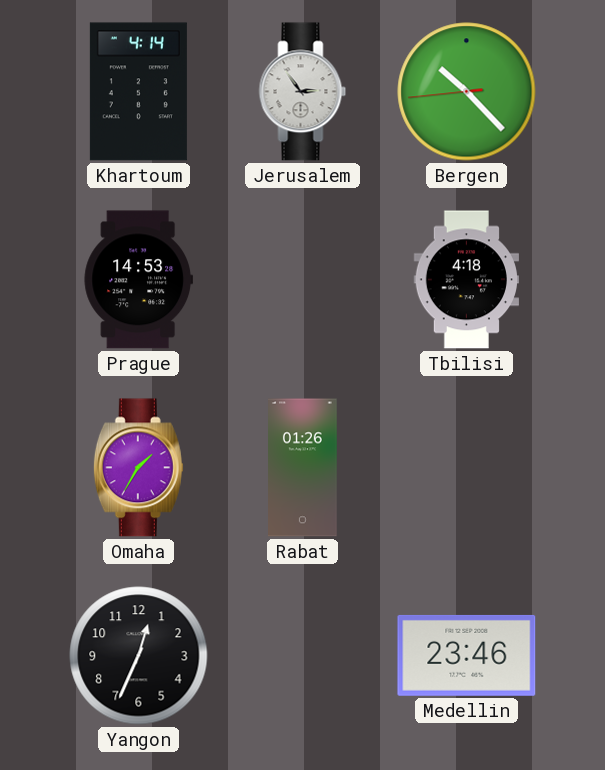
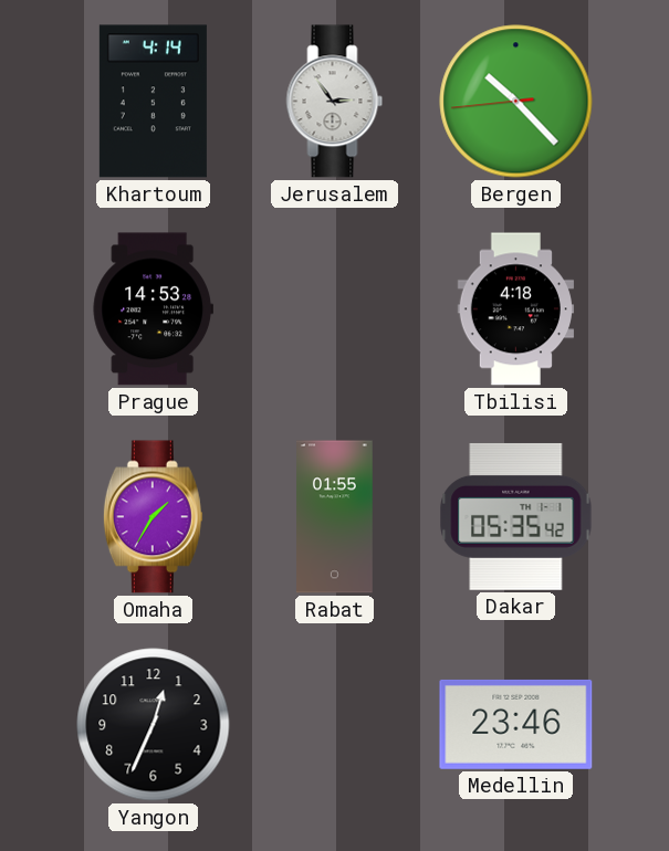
Rabat: 01:26 -> 01:55 (335, 517)
Dakar: none -> 05:35 (516, 516)
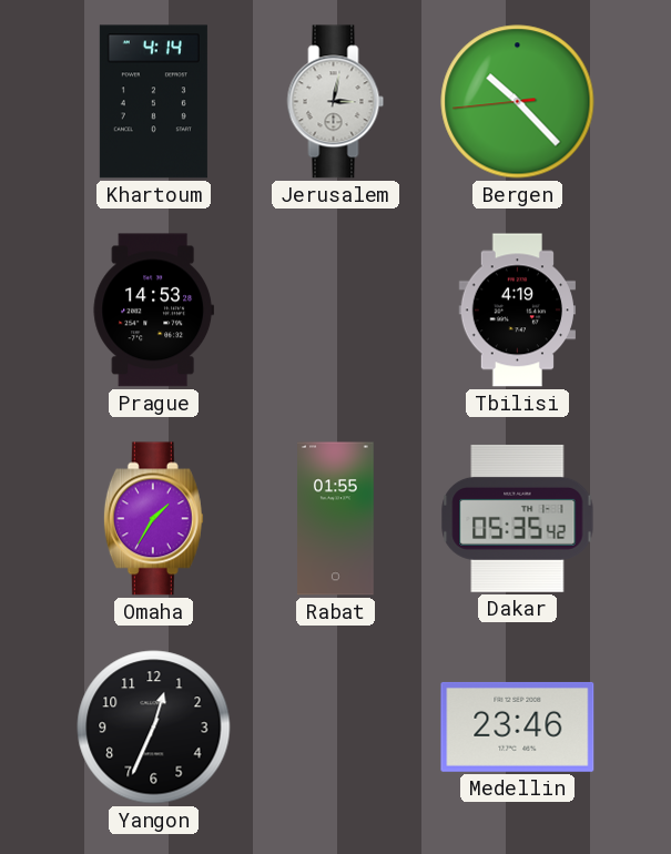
Jerusalem: 2:54 -> 3:02 (336, 102)
Tbilisi: 4:18 -> 4:19 (517, 311)
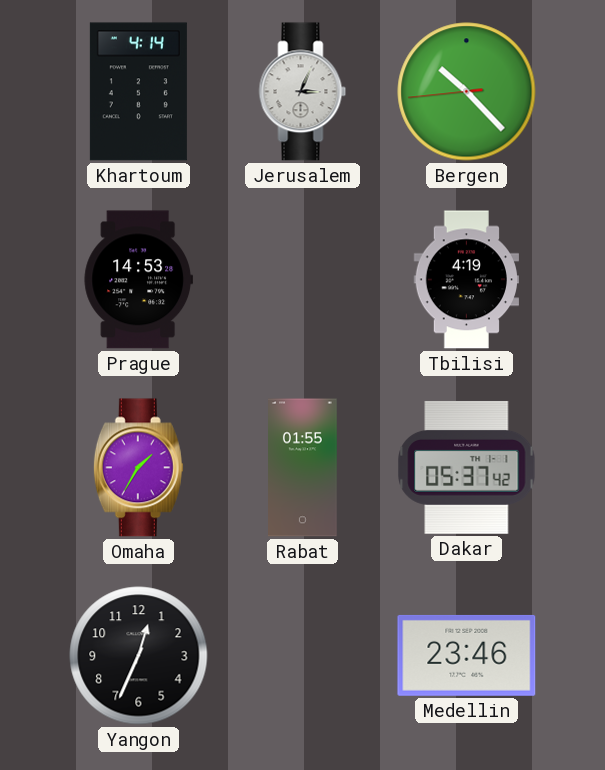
Jerusalem: 3:02 -> 3:04 (303, 92)
Dakar: 05:35 -> 05:37 (467, 467)
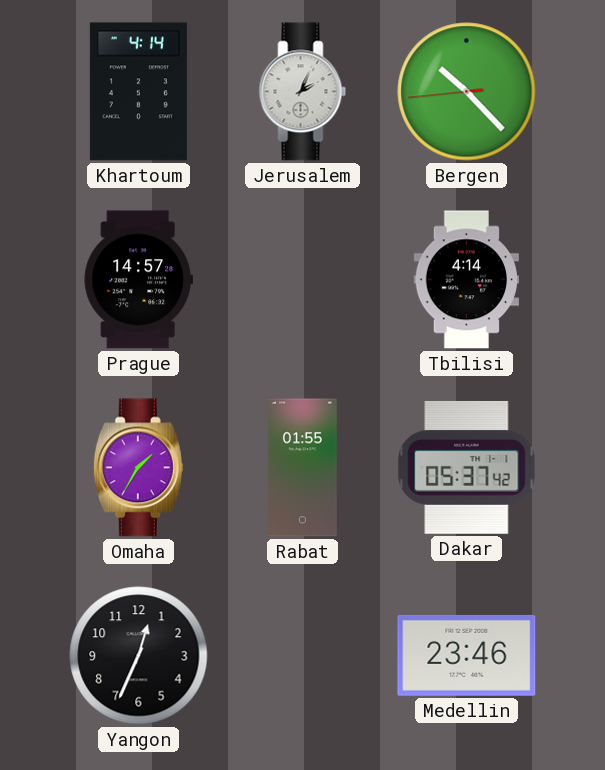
Jerusalem: 3:04 -> 2:04 (303, 92)
Prague: 14:53 -> 14:57 (138, 280)
Tbilisi: 4:19 -> 4:14 (466, 280)
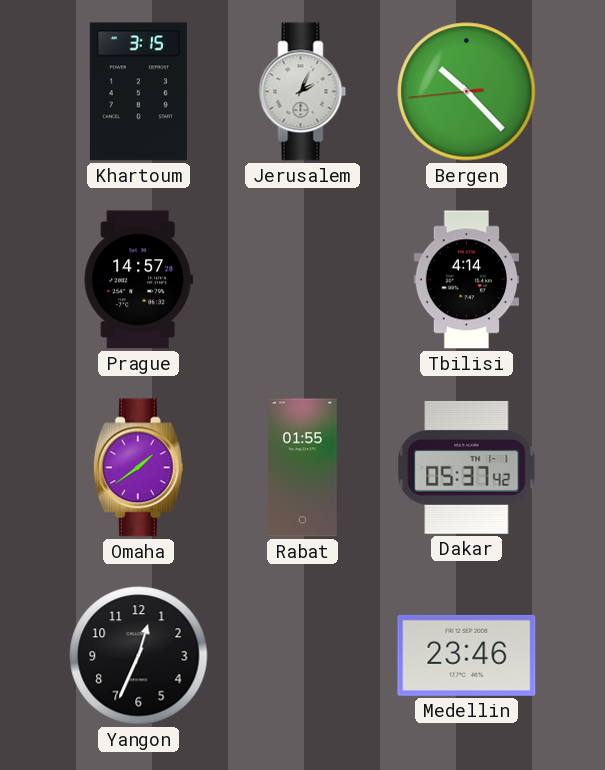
Khartoum: 4:14 -> 3:15 (138, 92)
Omaha: 1:35 -> 1:39 (138, 468)
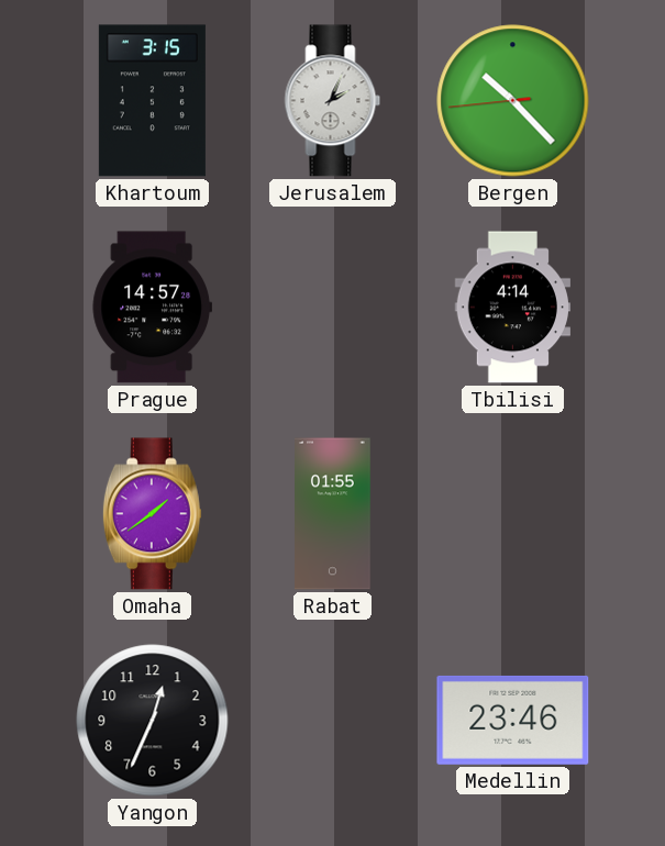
Dakar: 05:37 -> none (467, 467)
